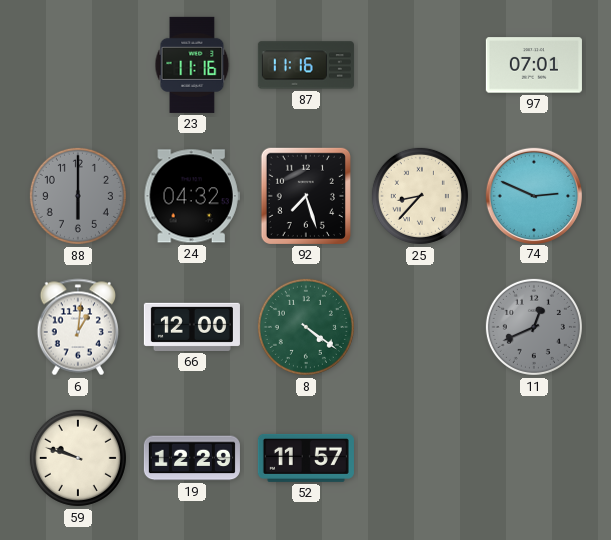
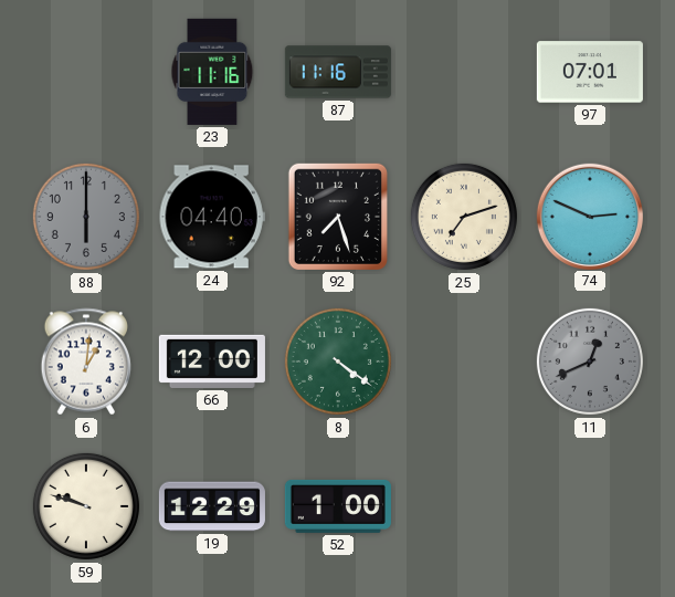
24: 04:32 -> 04:40 (212, 217)
25: 8:37 -> 7:12 (464, 217)
52: 11:57 -> 1:00 (338, 506)
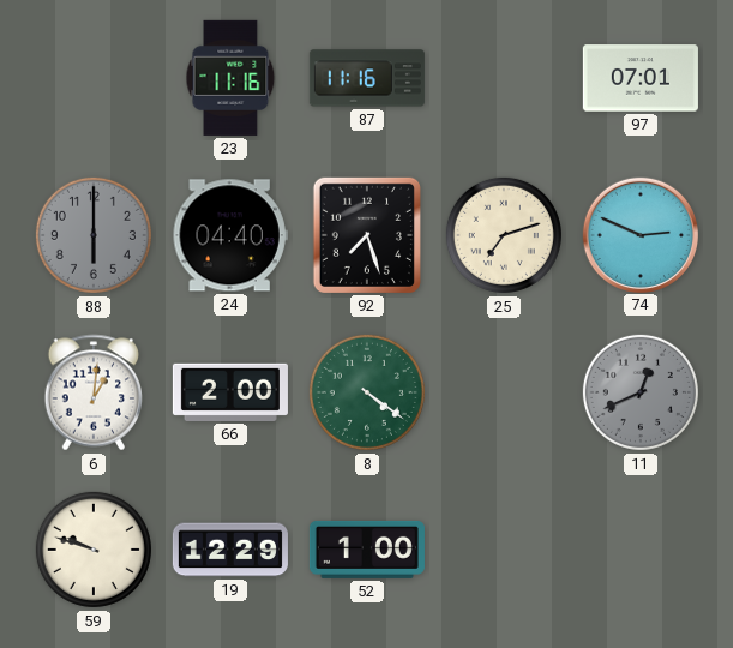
66: 12:00 -> 2:00 (230, 392)
